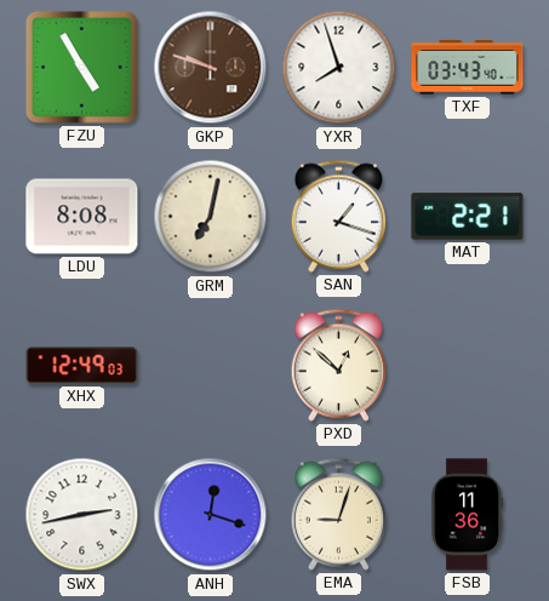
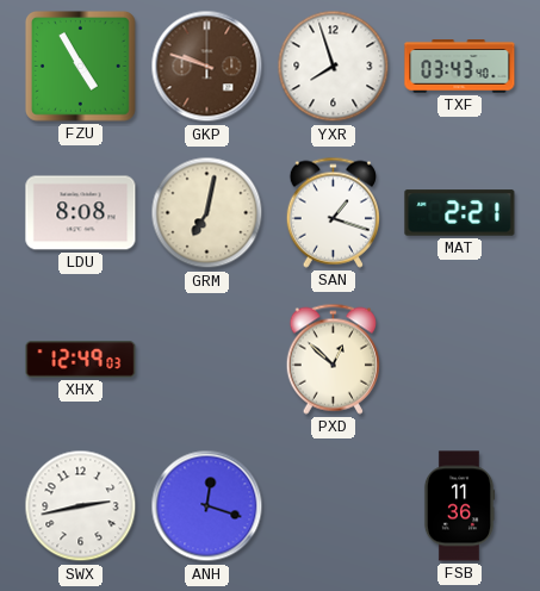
EMA: 9:03 -> none (338, 514)
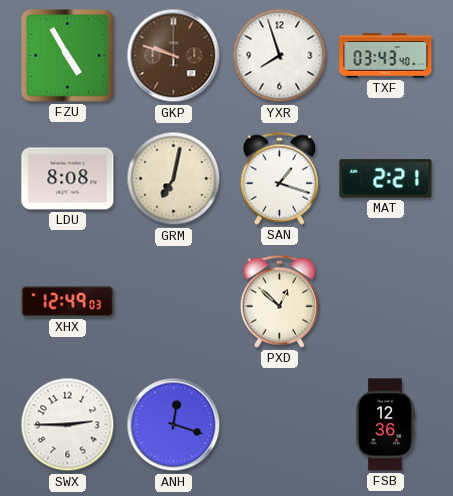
SWX: 2:43 -> 2:45 (68, 425)
FSB: 11:36 -> 12:36 (385, 425)
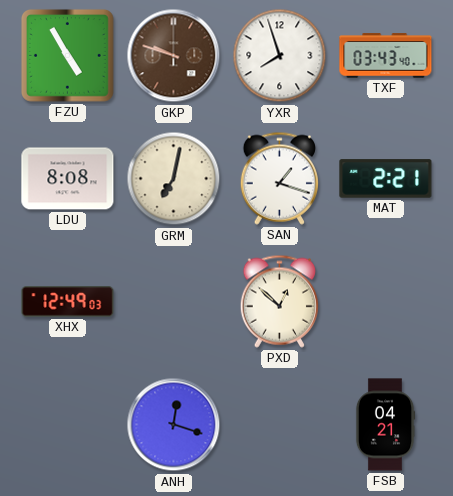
SWX: 2:45 -> none (68, 425)
FSB: 12:36 -> 04:21 (385, 425)
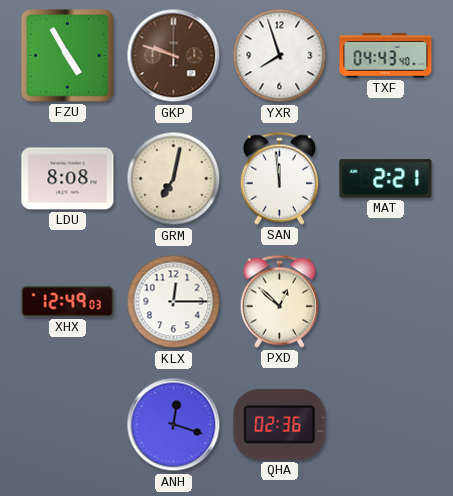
TXF: 03:43 -> 04:43 (386, 56)
SAN: 1:18 -> 11:59 (279, 178)
KLX: none -> 12:15 (174, 302)
QHA: none -> 02:36 (280, 424)
FSB: 04:21 -> none (385, 425)
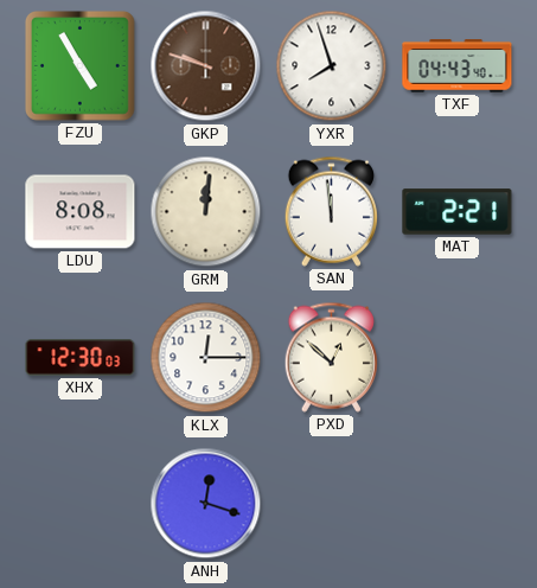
GRM: 7:02 -> 12:01 (206, 212)
XHX: 12:49 -> 12:30 (81, 358)
QHA: 02:36 -> none (280, 424)
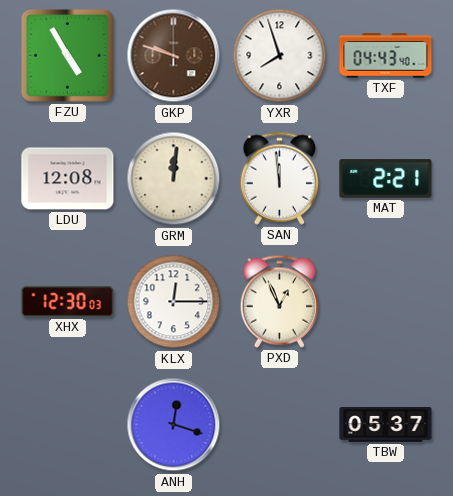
LDU: 8:08 -> 12:08 (68, 179)
PXD: 12:52 -> 12:56 (279, 301)
TBW: none -> 05:37 (386, 425)
